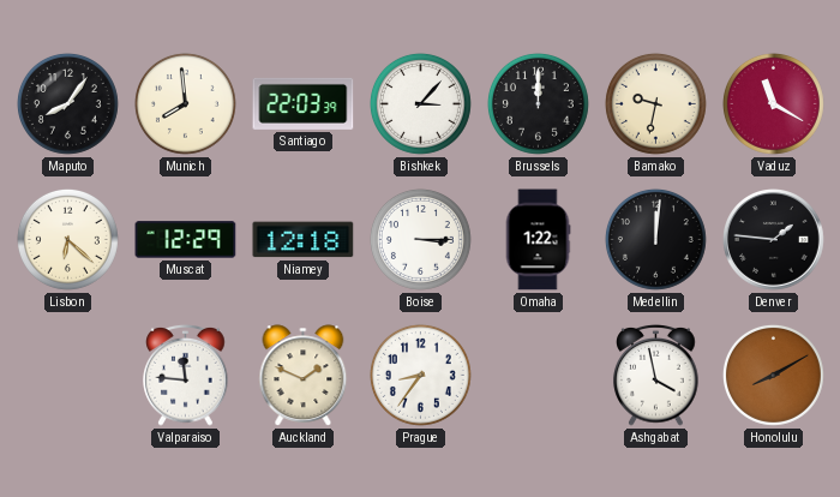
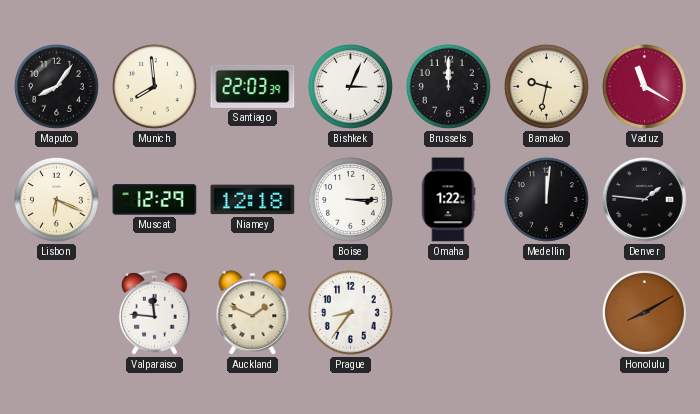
Bishkek: 3:07 -> 3:04 (350, 86)
Lisbon: 6:22 -> 6:19 (56, 199)
Ashgabat: 3:58 -> none (656, 375)
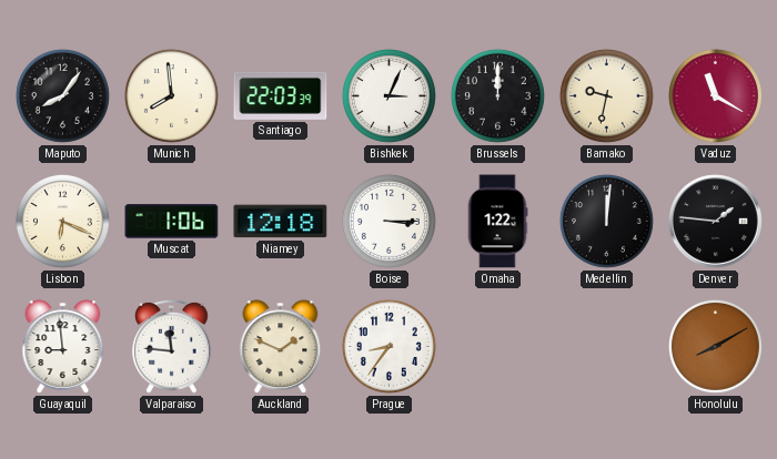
Muscat: 12:29 -> 1:06 (172, 222)
Guayaquil: none -> 8:59 (63, 347)
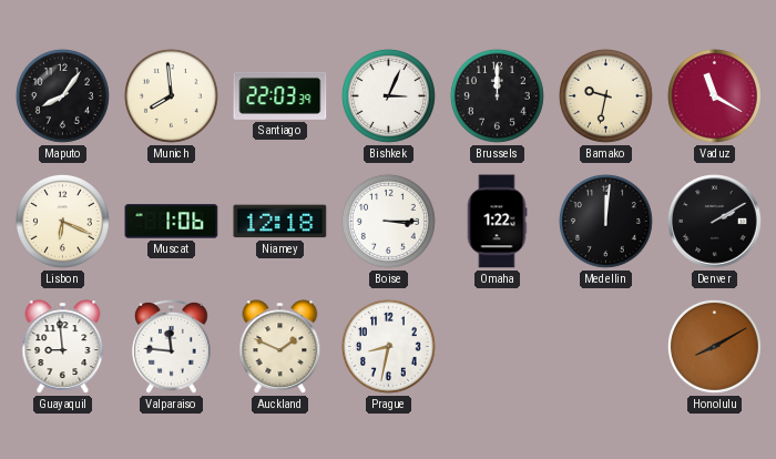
Denver: 1:46 -> 2:10 (715, 222)
Prague: 8:36 -> 8:32 (388, 346)
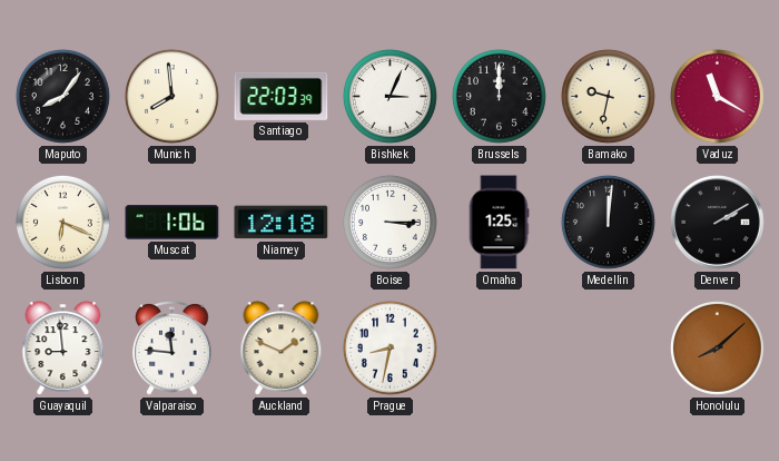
Omaha: 1:22 -> 1:25 (499, 223)
Honolulu: 8:10 -> 8:08 (717, 347)
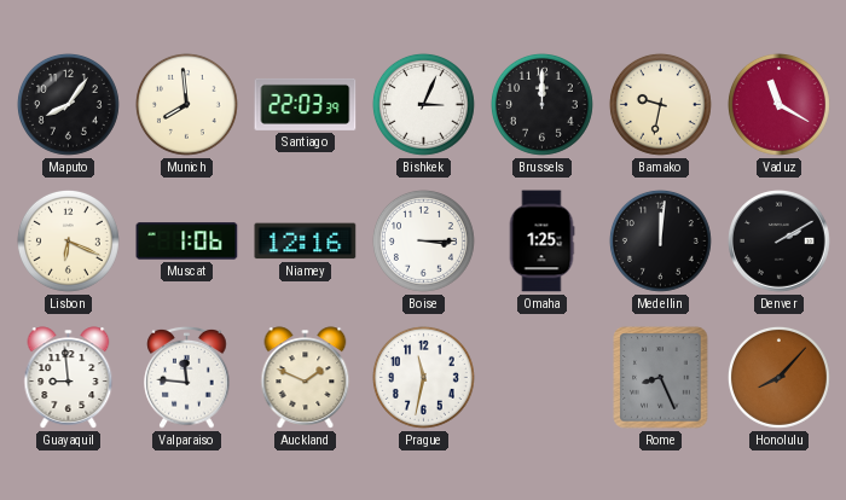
Niamey: 12:18 -> 12:16 (306, 242)
Prague: 8:32 -> 11:32 (423, 377)
Rome: none -> 8:26 (661, 378)
Honolulu: 8:08 -> 8:07 (778, 377)
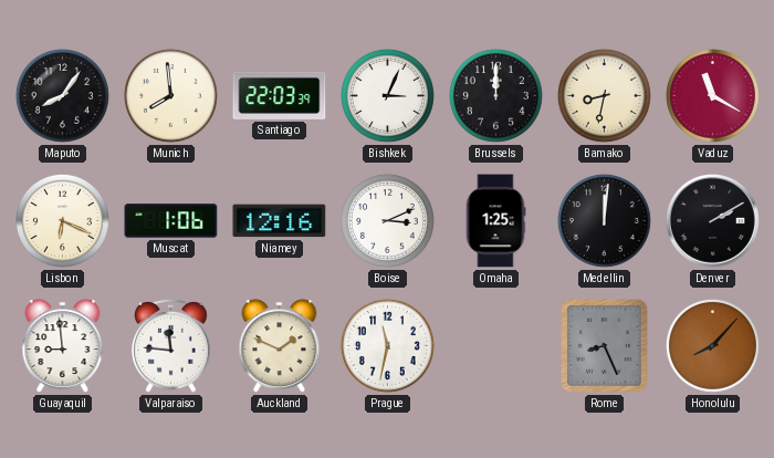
Bamako: 9:32 -> 8:32 (604, 95)
Boise: 3:15 -> 3:11 (387, 220)
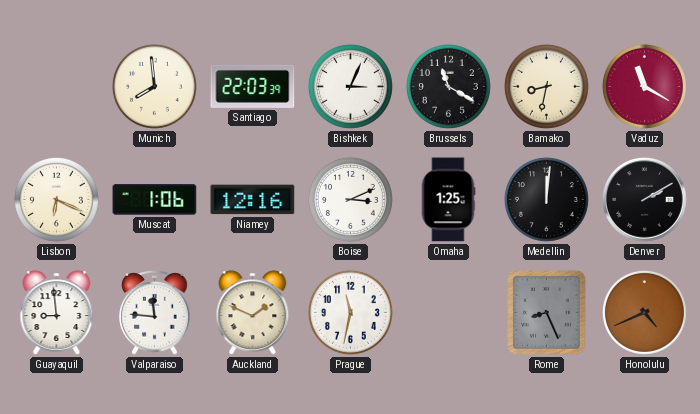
Maputo: 8:06 -> none (62, 95)
Brussels: 12:00 -> 11:20 (448, 86)
Honolulu: 8:07 -> 4:41 (644, 312)
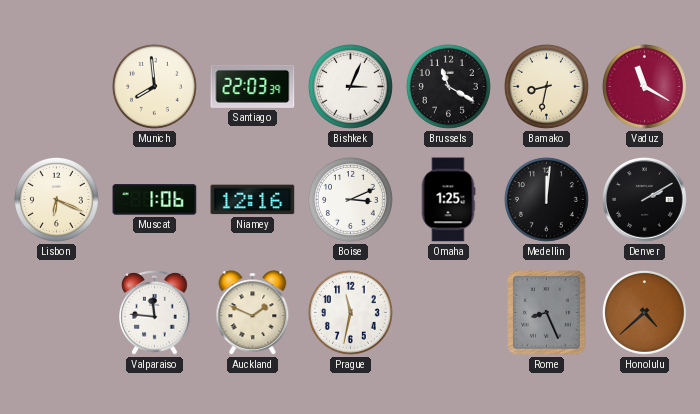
Guayaquil: 8:59 -> none (57, 313)
Honolulu: 4:41 -> 4:38 (644, 312)
